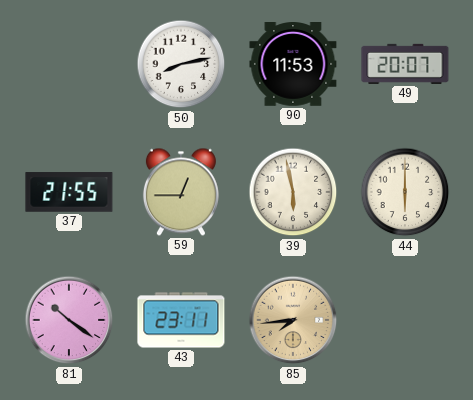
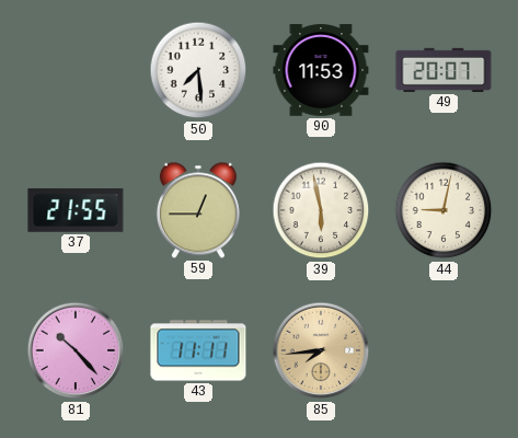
50: 8:13 -> 7:29 (198, 70)
44: 6:00 -> 9:02 (444, 210)
81: 10:21 -> 10:23 (76, 350)
43: 23:11 -> 11:11 (198, 350)
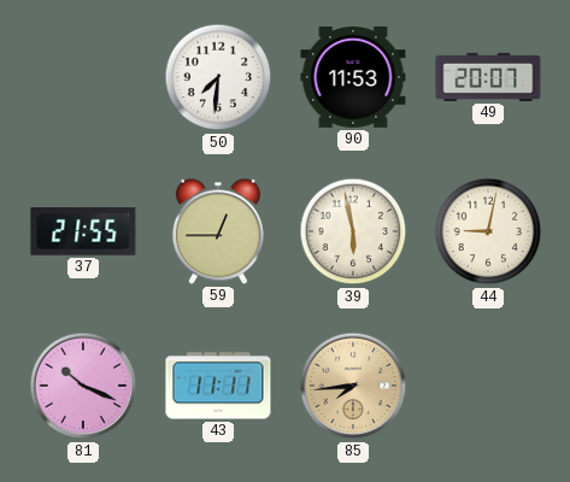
50: 7:29 -> 7:31 (218, 77)
81: 10:23 -> 10:19 (83, 386)
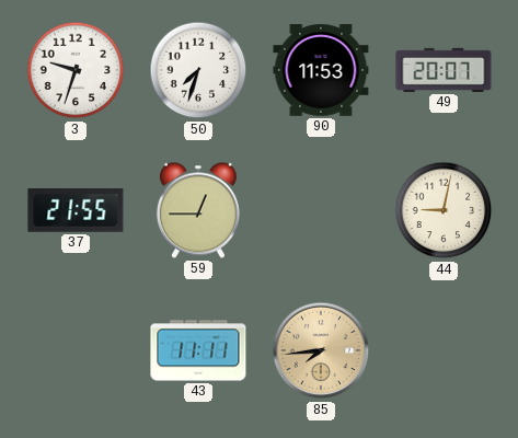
3: none -> 9:33 (76, 70)
50: 7:31 -> 7:33 (198, 70)
39: 5:58 -> none (353, 231)
81: 10:19 -> none (83, 386)
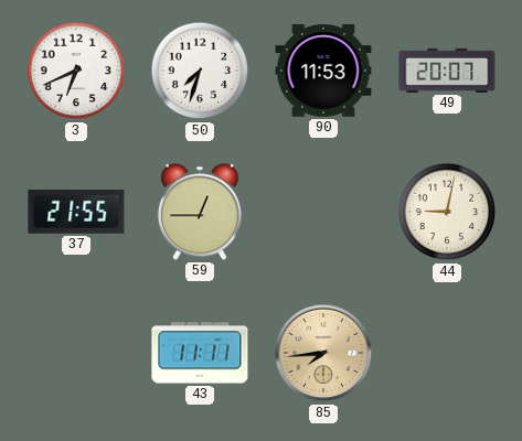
3: 9:33 -> 6:41 (76, 71)
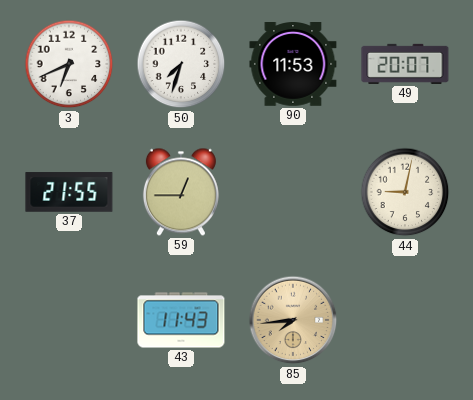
43: 11:11 -> 11:43 (181, 320)
